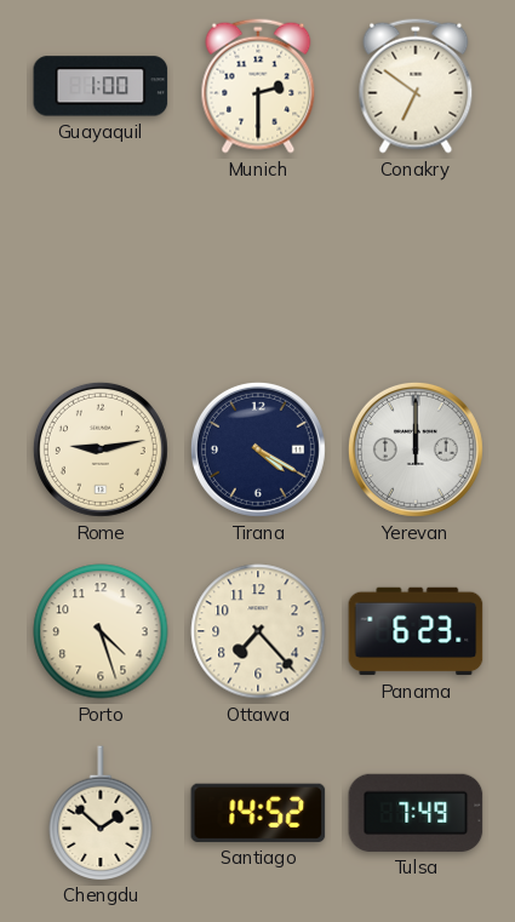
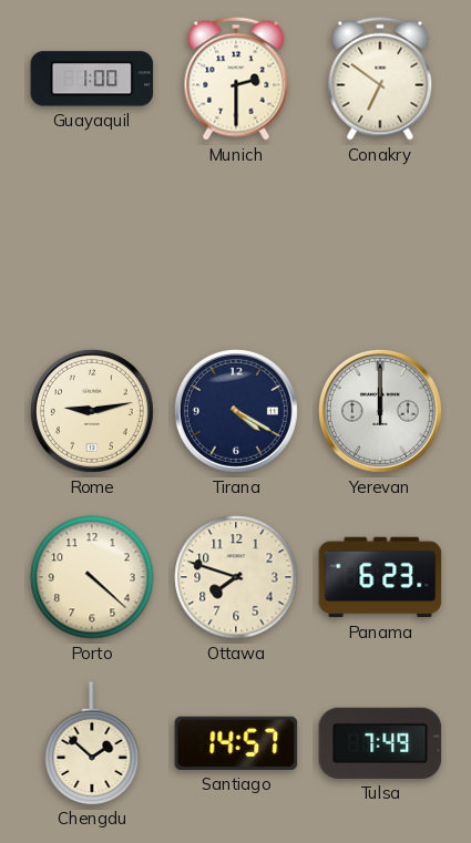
Porto: 4:27 -> 4:22 (92, 577)
Ottawa: 7:23 -> 7:48 (236, 577)
Santiago: 14:52 -> 14:57 (236, 743)
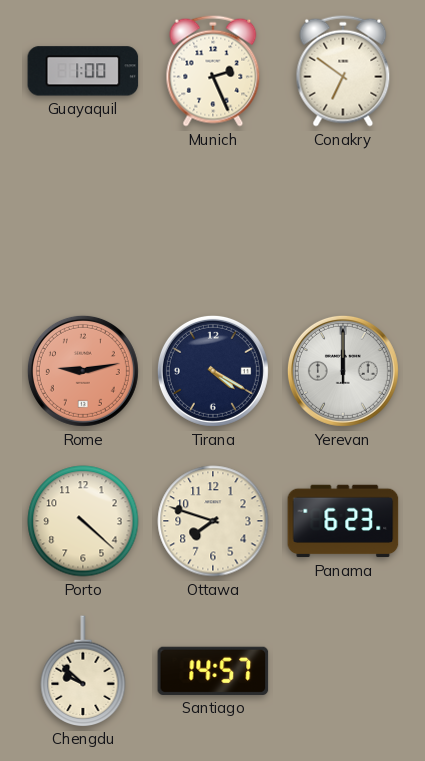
Munich: 2:30 -> 2:26 (213, 71)
Rome dial: cream -> salmon (83, 371)
Chengdu: 1:52 -> 9:52 (83, 671)
Tulsa: 7:49 -> none (380, 743)
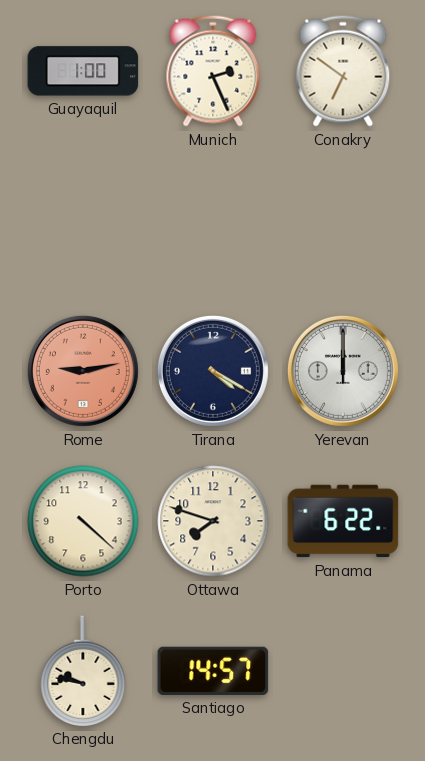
Panama: 6:23 -> 6:22 (343, 521)
Chengdu: 9:52 -> 9:47 (83, 671)
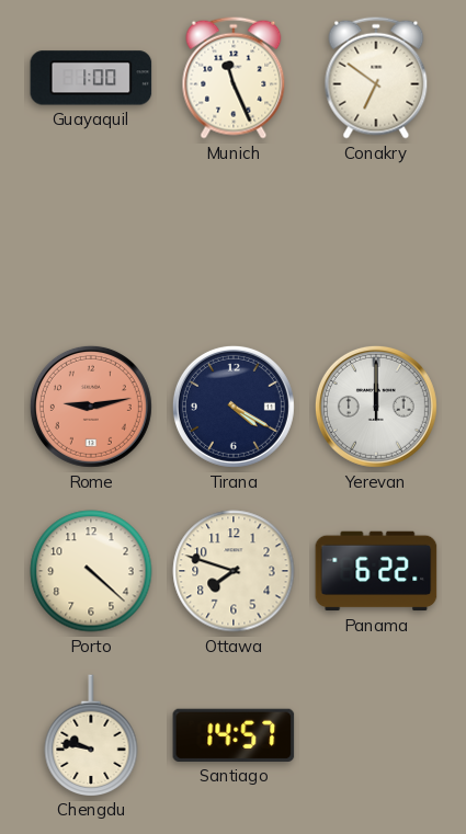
Munich: 2:26 -> 11:26 (234, 78)
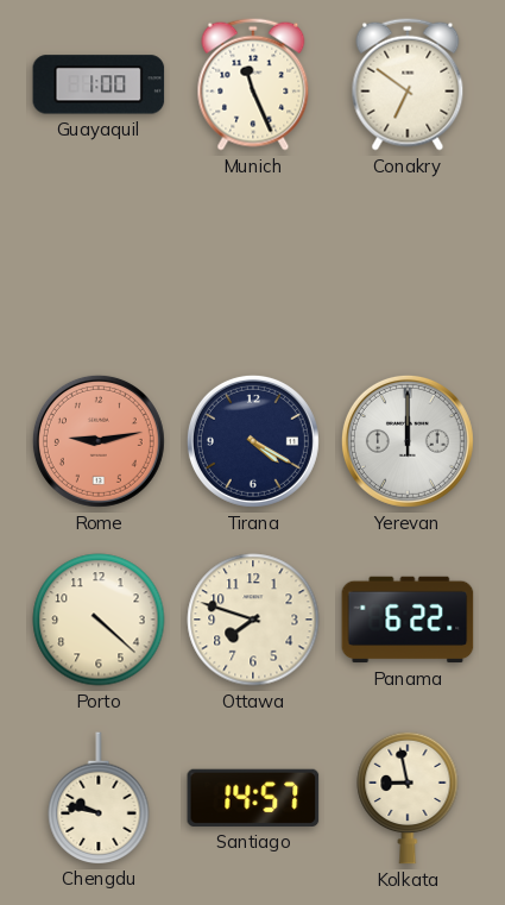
Kolkata: none -> 8:58 (408, 798)
